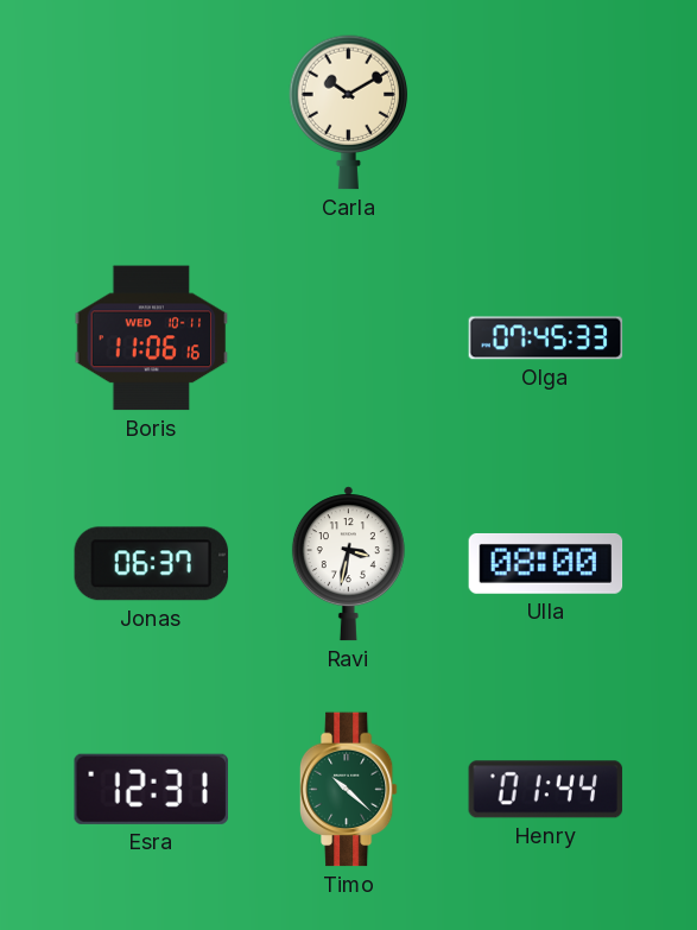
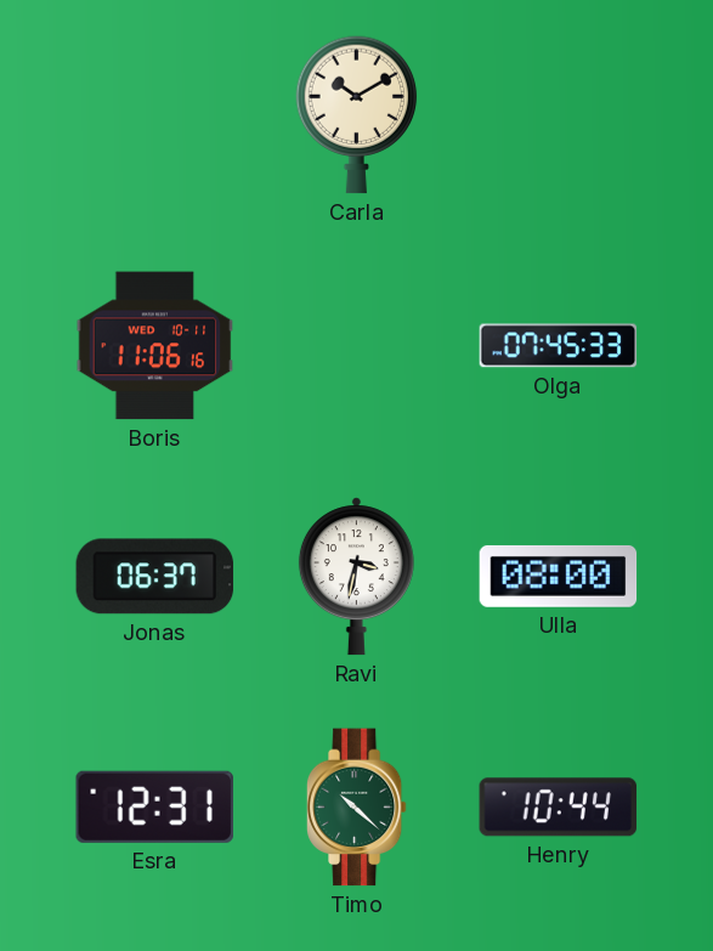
Henry: 01:44 -> 10:44 (559, 808)
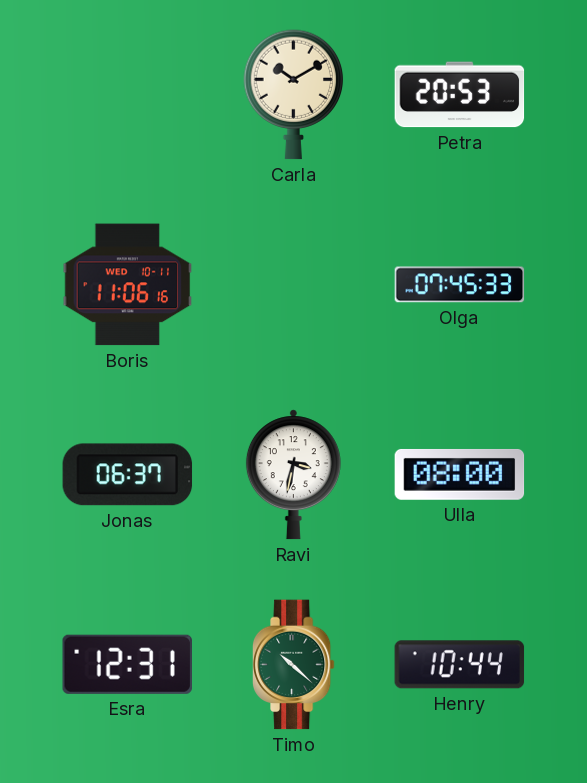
Petra: none -> 20:53 (460, 95)
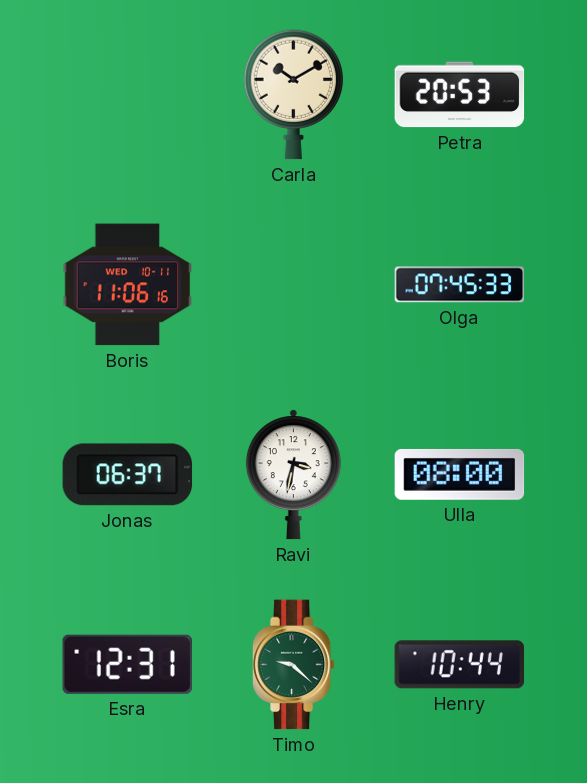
Timo: 10:22 -> 9:22 (293, 665)
